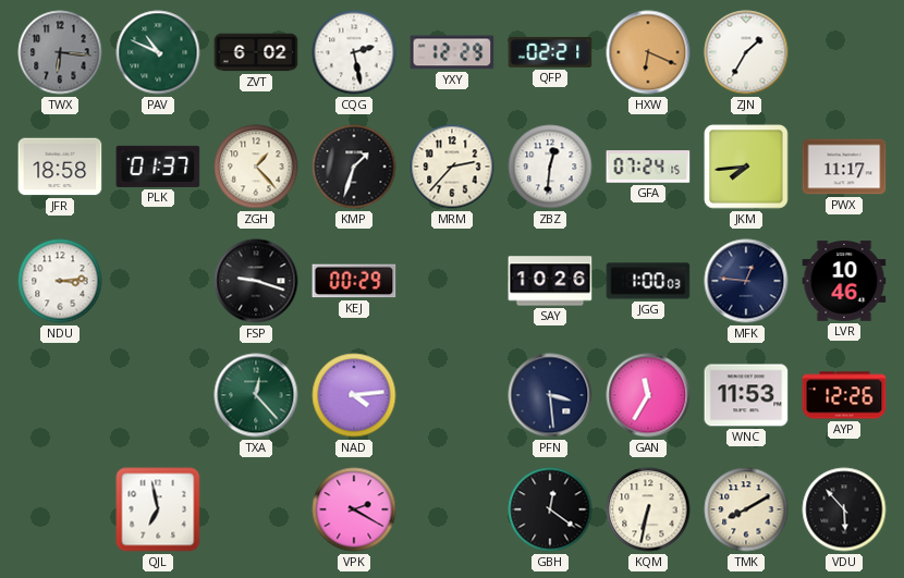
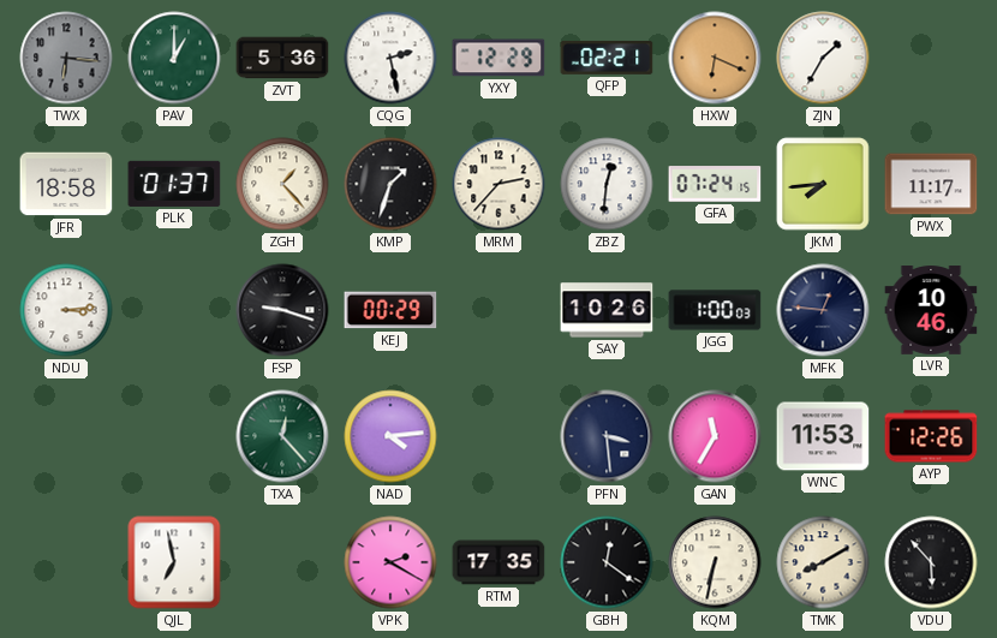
PAV: 10:49 -> 1:00 (174, 58)
ZVT: 6:02 -> 5:36 (282, 58)
RTM: none -> 17:35 (499, 562)
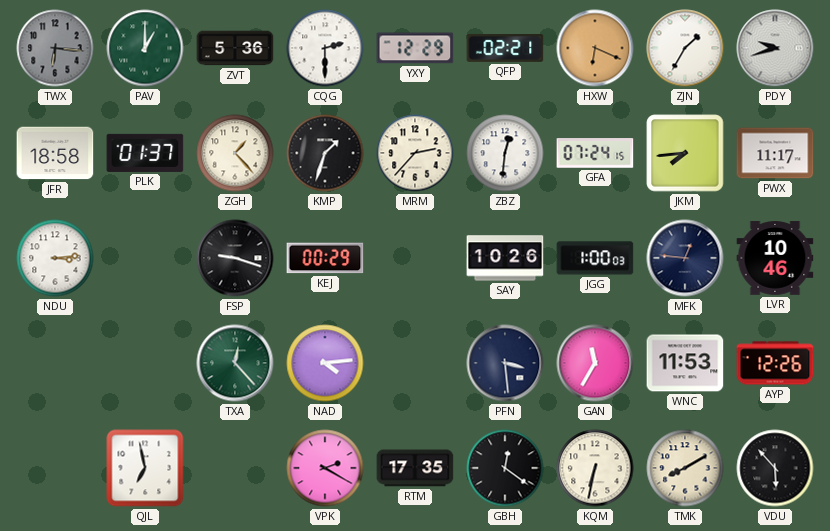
CQG: 2:28 -> 2:30 (325, 48)
PDY: none -> 9:42 (775, 48)
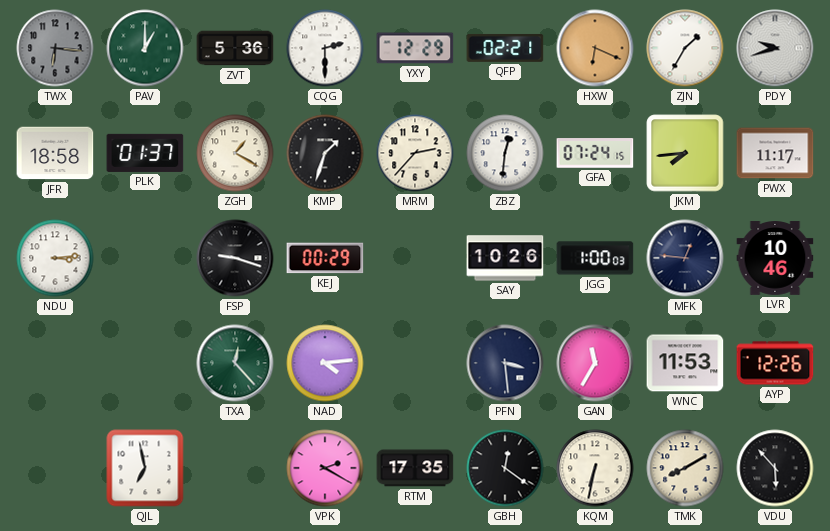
ZGH: 1:23 -> 1:20 (235, 153)
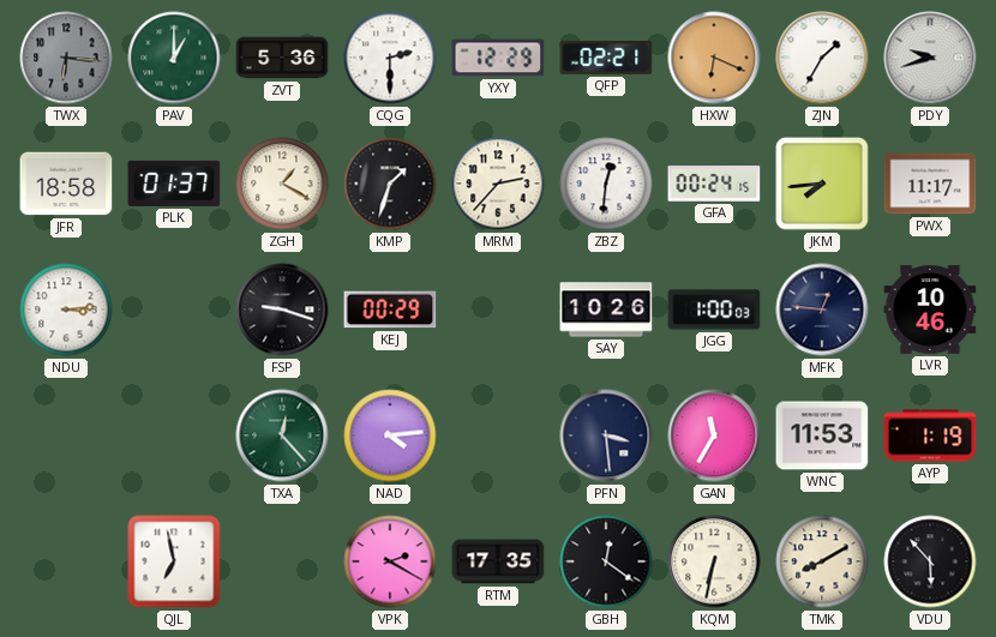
GFA: 07:24 -> 00:24 (714, 184)
AYP: 12:26 -> 1:19 (930, 435)
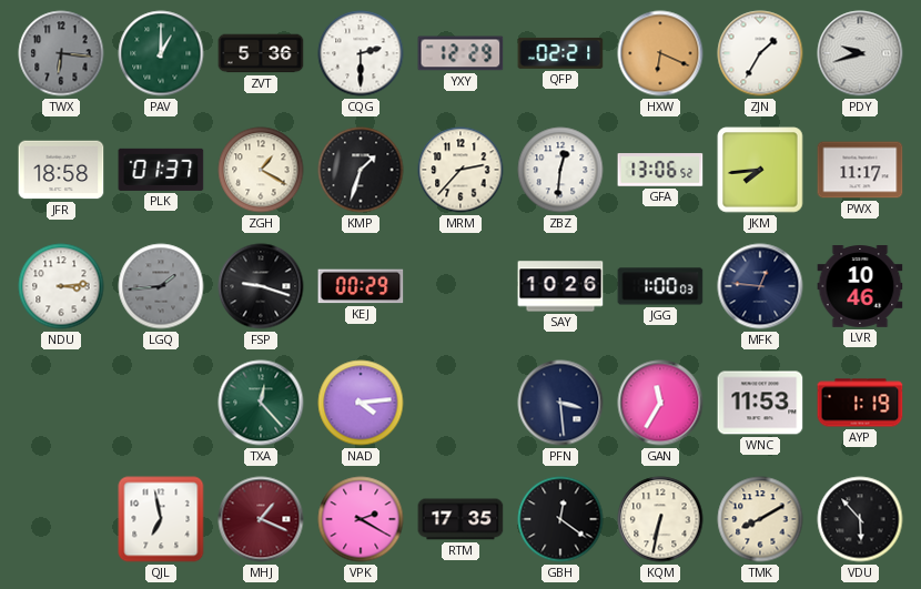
GFA: 00:24 -> 13:06 (660, 170)
LGQ: none -> 1:44 (161, 286)
MHJ: none -> 1:19 (261, 519)
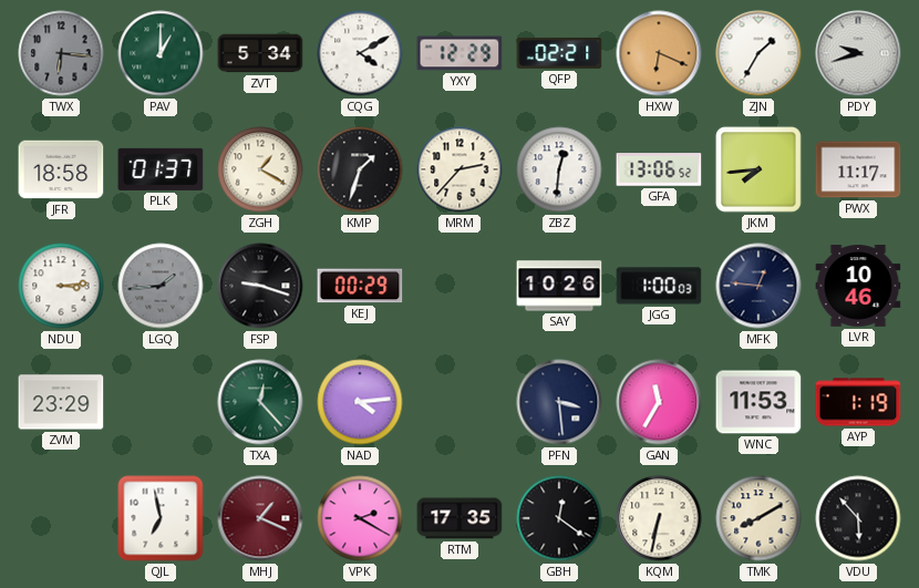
ZVT: 5:36 -> 5:34 (260, 53)
CQG: 2:30 -> 4:10 (360, 53)
ZVM: none -> 23:29 (61, 402)
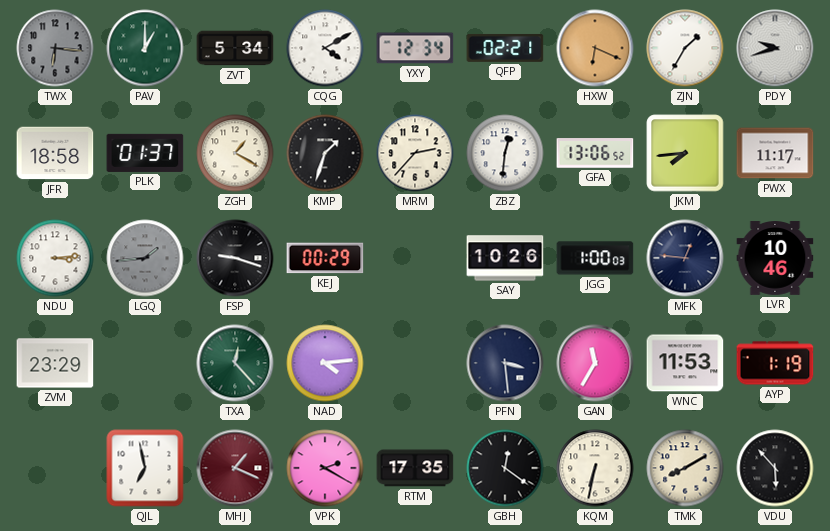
YXY: 12:29 -> 12:34 (415, 48)
